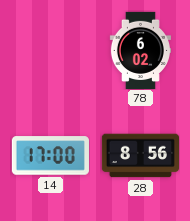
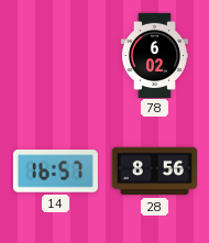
14: 17:00 -> 16:57 (55, 172)
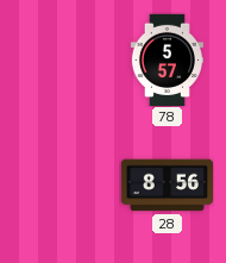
78: 6:02 -> 5:57 (167, 60)
14: 16:57 -> none (55, 172)
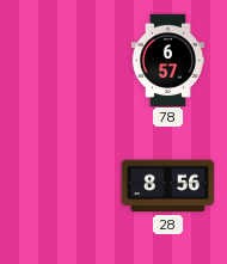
78: 5:57 -> 6:57 (167, 60)
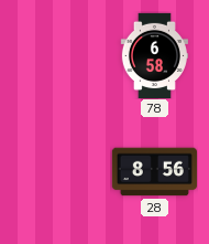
78: 6:57 -> 6:58 (154, 55)
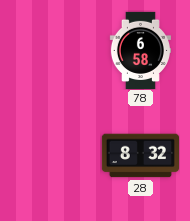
28: 8:56 -> 8:32 (140, 156)
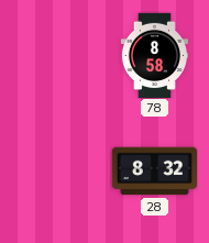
78: 6:58 -> 8:58 (154, 55)
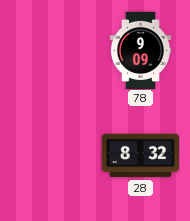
78: 8:58 -> 9:09 (140, 50)
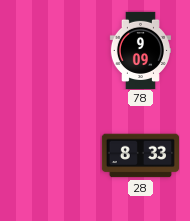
28: 8:32 -> 8:33 (140, 156)
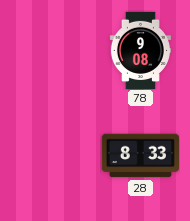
78: 9:09 -> 9:08 (140, 50)
